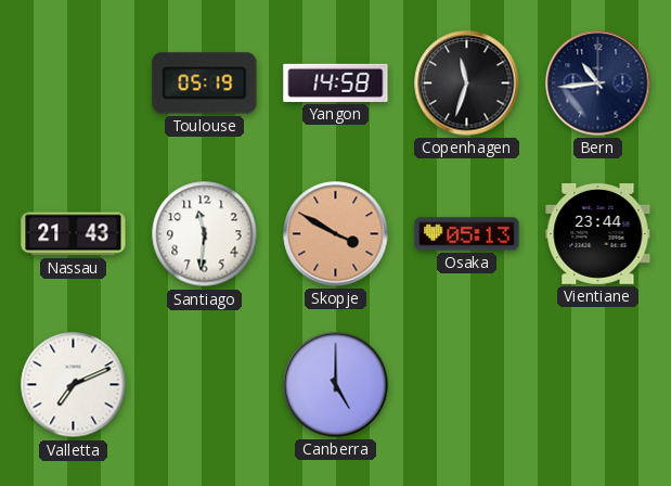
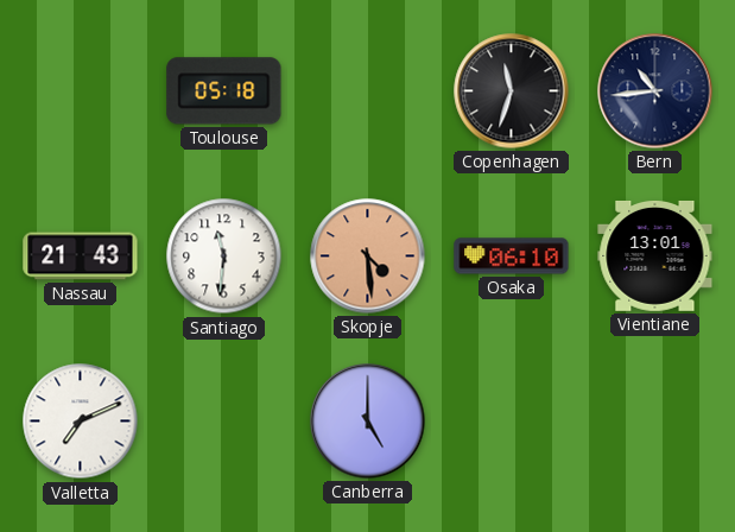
Toulouse: 05:19 -> 05:18 (224, 91)
Yangon: 14:58 -> none (336, 82)
Skopje: 3:50 -> 4:29 (368, 256)
Osaka: 05:13 -> 06:10 (512, 256)
Vientiane: 23:44 -> 13:01 (655, 255)
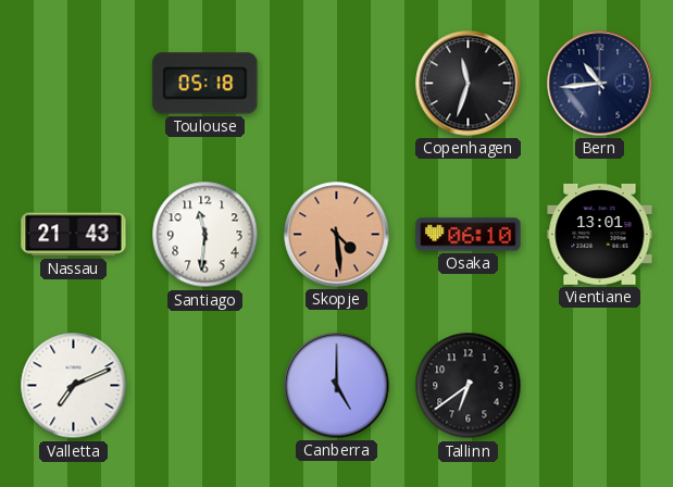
Tallinn: none -> 6:39 (469, 386)
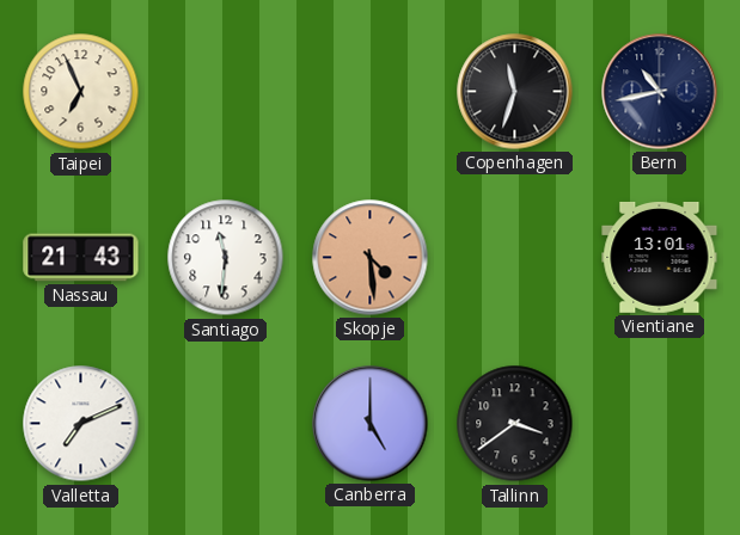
Taipei: none -> 6:56 (81, 92)
Toulouse: 05:18 -> none (205, 84)
Bern: 10:44 -> 10:43 (660, 92)
Osaka: 06:10 -> none (469, 235)
Tallinn: 6:39 -> 3:39 (515, 424)
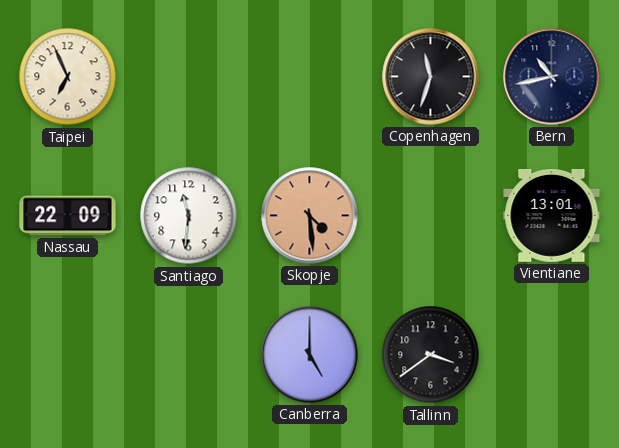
Nassau: 21:43 -> 22:09 (68, 216)
Valletta: 7:11 -> none (81, 424)
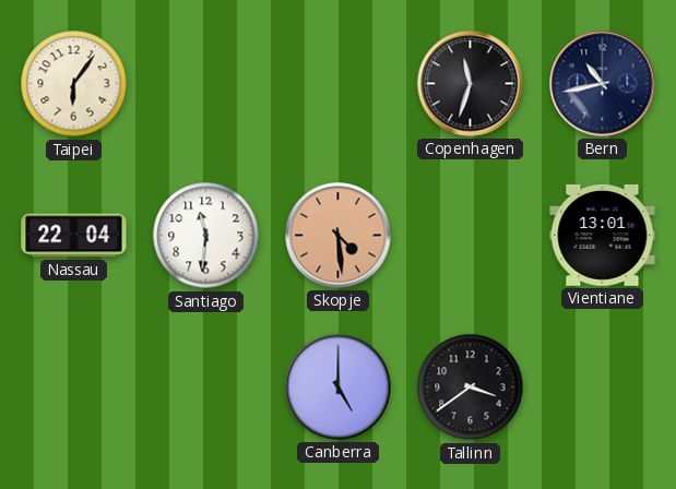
Taipei: 6:56 -> 6:06 (74, 84)
Nassau: 22:09 -> 22:04 (74, 236)
